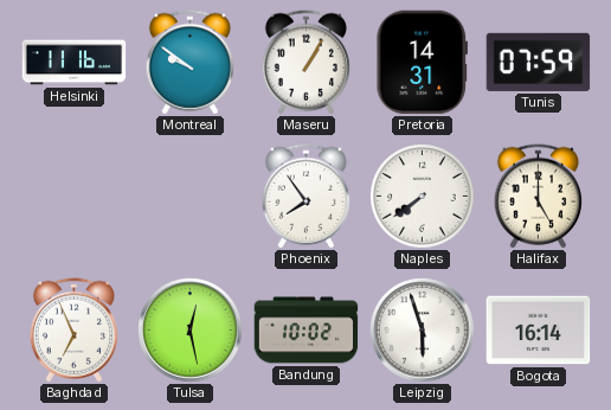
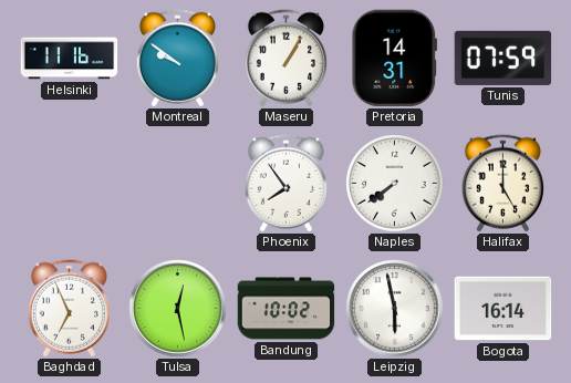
Leipzig: 5:57 -> 5:58 (395, 309)
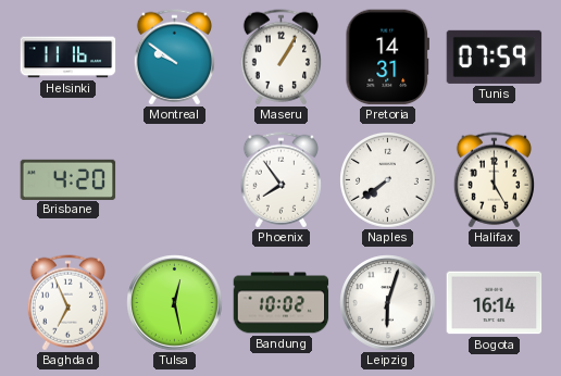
Brisbane: none -> 4:20 (68, 179)
Leipzig: 5:58 -> 6:03 (388, 303)
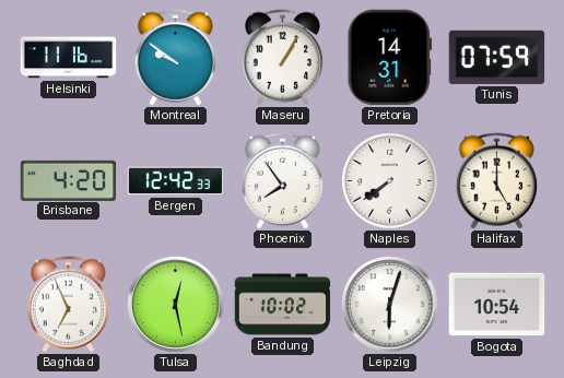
Bergen: none -> 12:42 (176, 181)
Bogota: 16:14 -> 10:54 (497, 305)
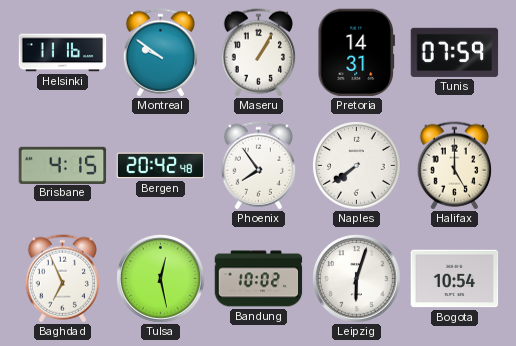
Brisbane: 4:20 -> 4:15 (63, 165)
Bergen: 12:42 -> 20:42 (161, 166)
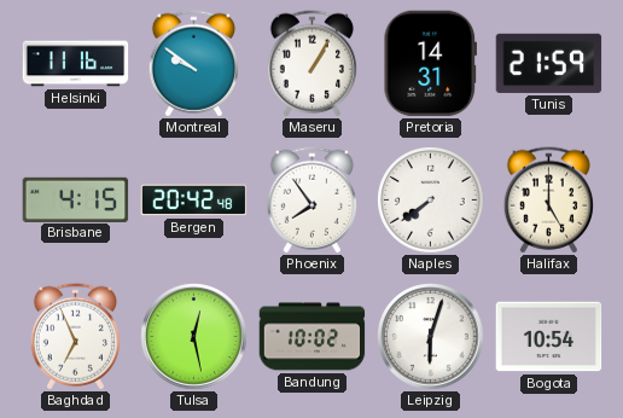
Tunis: 07:59 -> 21:59 (549, 63)
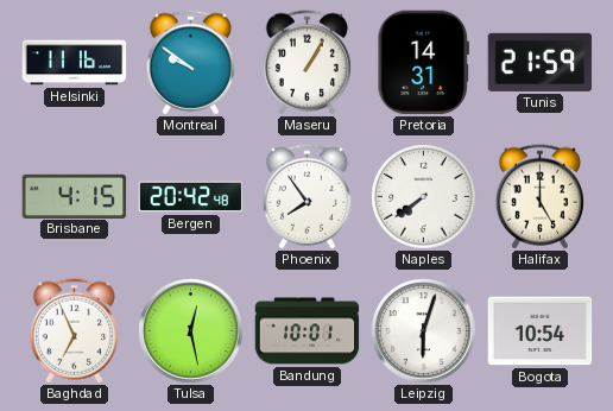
Bandung: 10:02 -> 10:01 (308, 331)
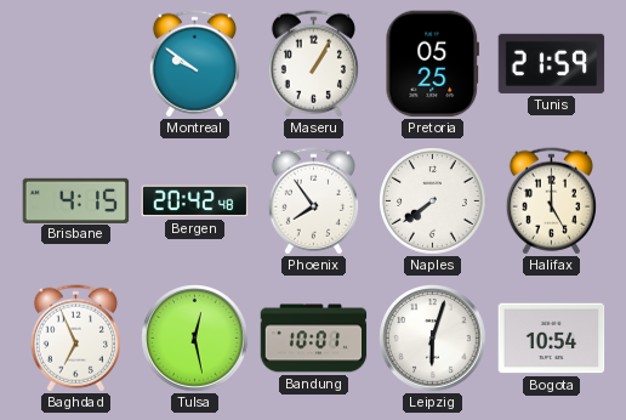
Helsinki: 11:16 -> none (75, 63)
Pretoria: 14:31 -> 05:25 (432, 64)
